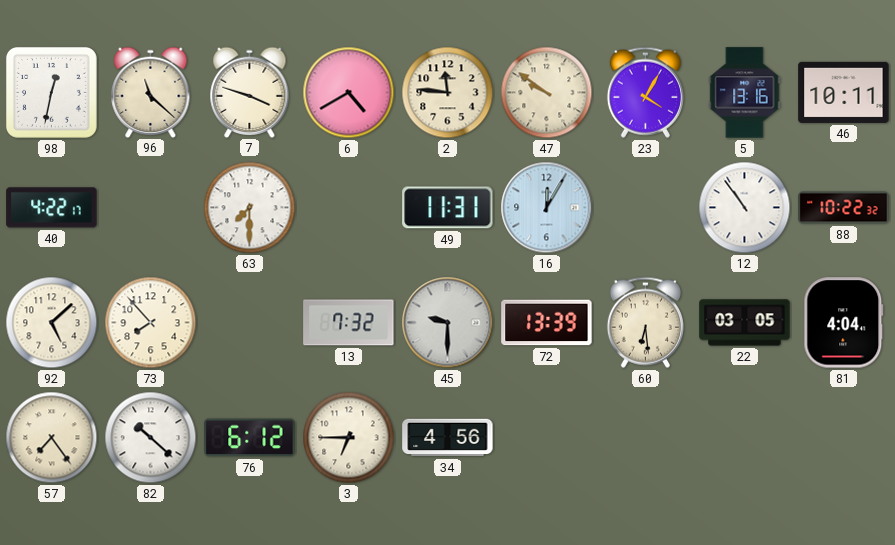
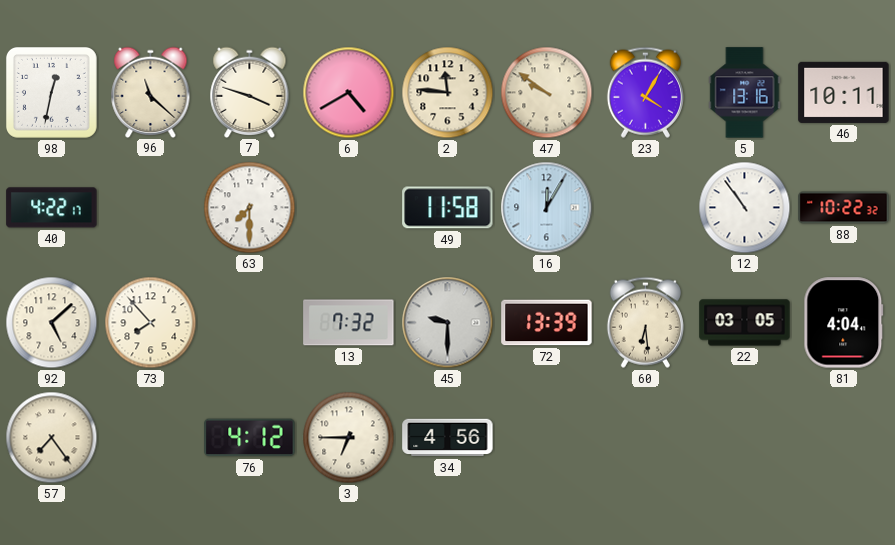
49: 11:31 -> 11:58 (448, 208)
82: 10:22 -> none (151, 438)
76: 6:12 -> 4:12 (250, 438)
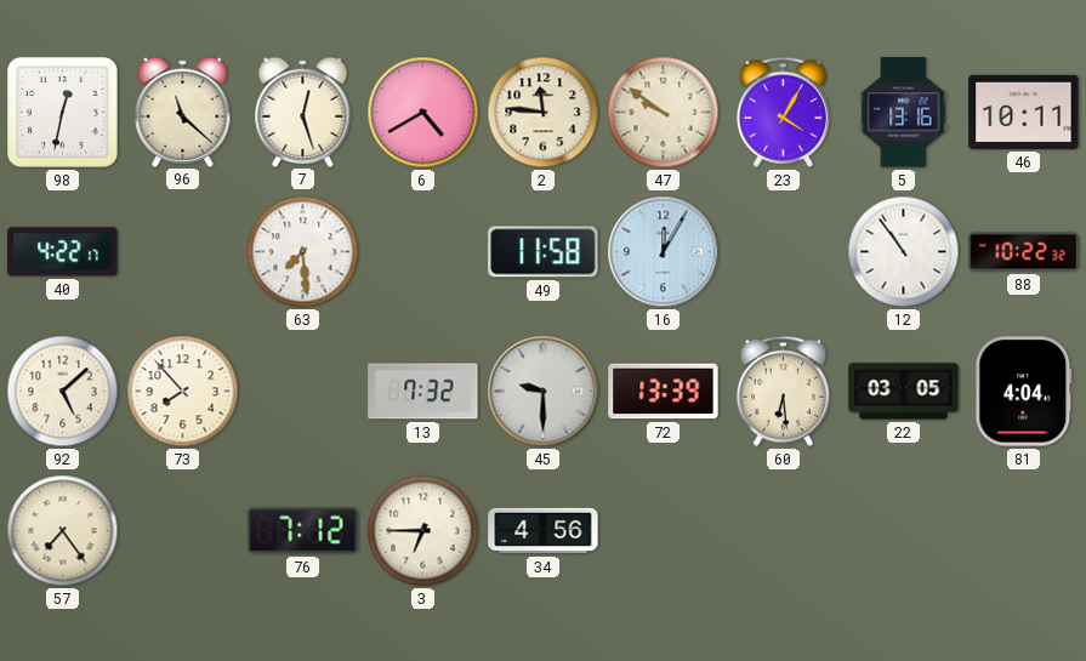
7: 3:48 -> 12:27 (303, 112)
63: 7:30 -> 7:29 (303, 252)
76: 4:12 -> 7:12 (303, 531)
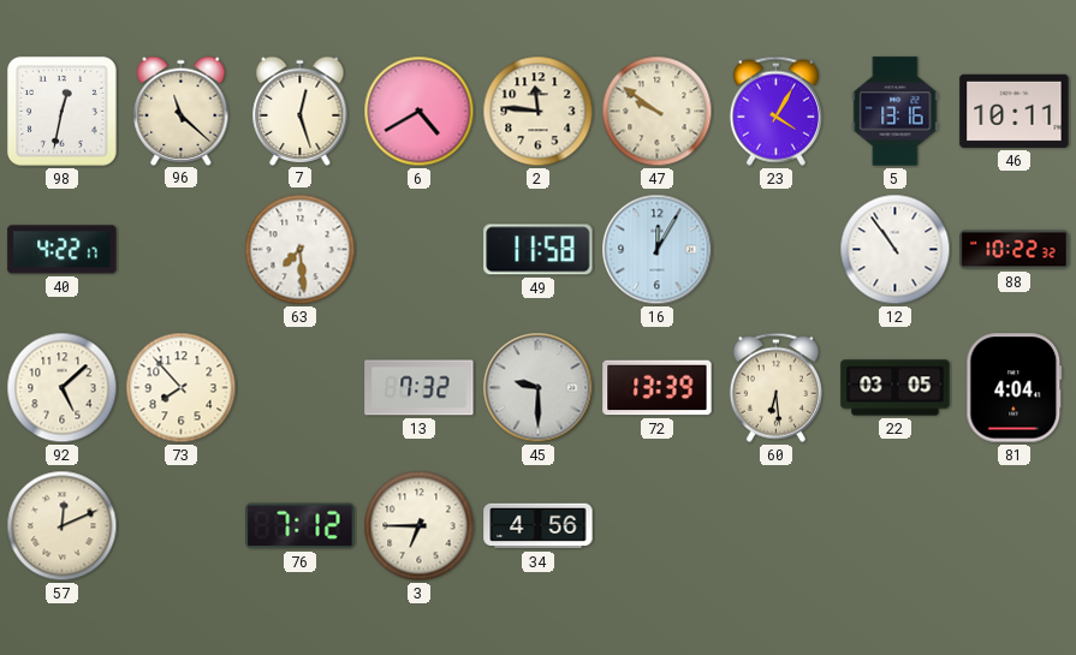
57: 7:24 -> 12:11 (63, 526)
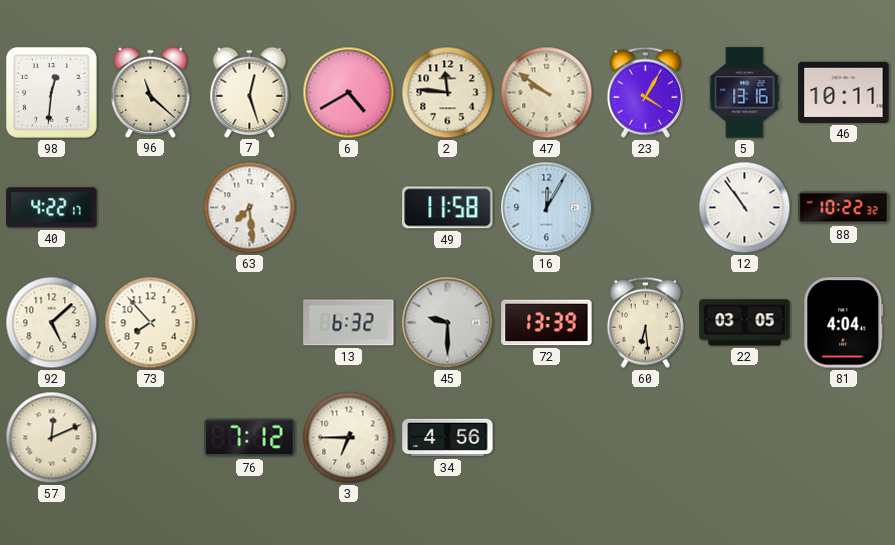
98: 12:32 -> 12:31 (51, 92)
13: 7:32 -> 6:32 (349, 323)
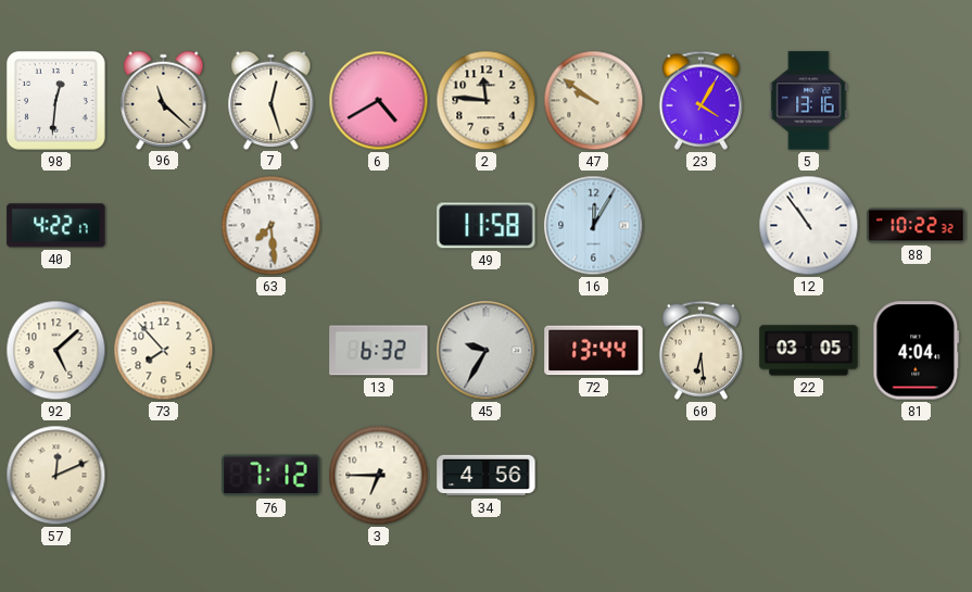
46: 10:11 -> none (844, 92)
45: 9:30 -> 9:35 (487, 351)
72: 13:39 -> 13:44 (594, 351)
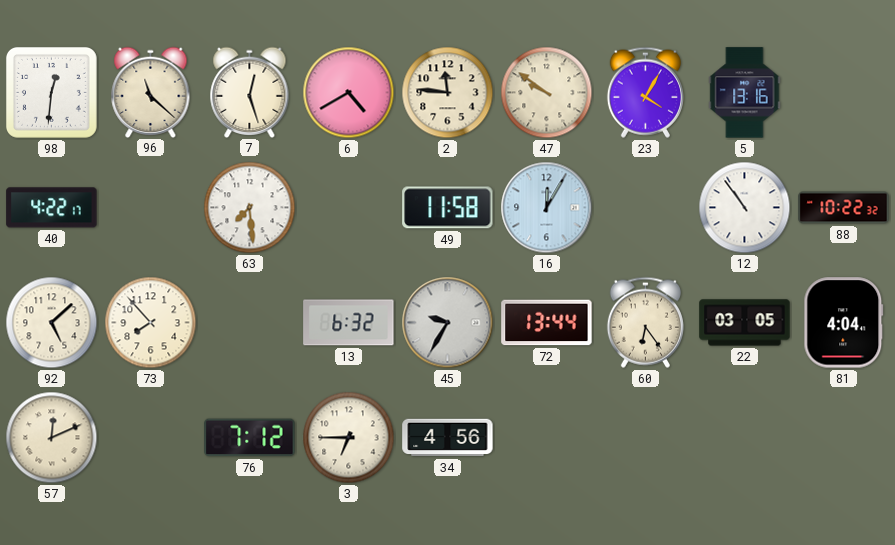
60: 6:29 -> 6:24 (645, 322)
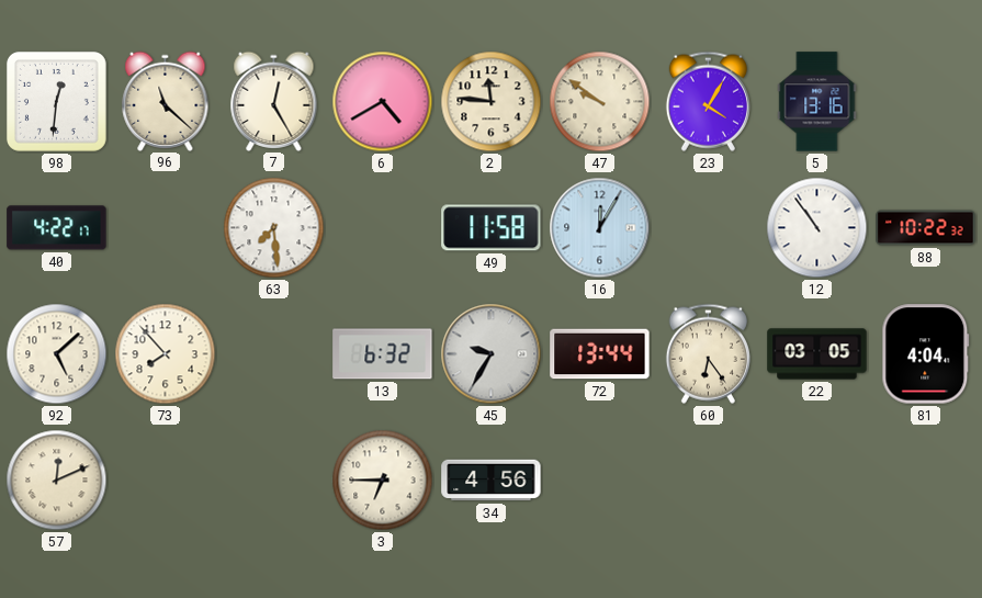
7: 12:27 -> 12:25 (274, 101)
76: 7:12 -> none (250, 438)
